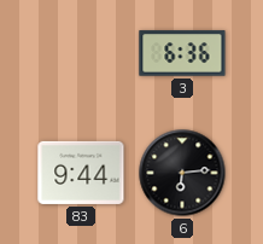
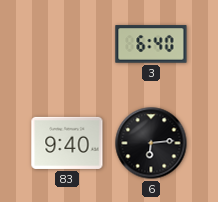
3: 6:36 -> 6:40 (151, 44)
83: 9:44 -> 9:40 (67, 143)
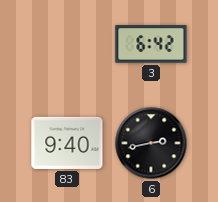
3: 6:40 -> 6:42 (151, 44)
6: 6:14 -> 2:43 (151, 143)
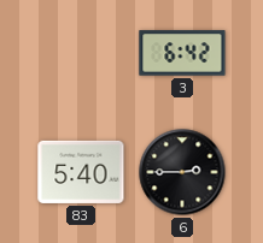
83: 9:40 -> 5:40 (81, 172)
6: 2:43 -> 2:45 (182, 172)
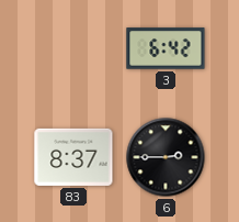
83: 5:40 -> 8:37 (73, 157)
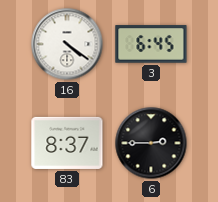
16: none -> 4:21 (67, 44)
3: 6:42 -> 6:45 (151, 44)
